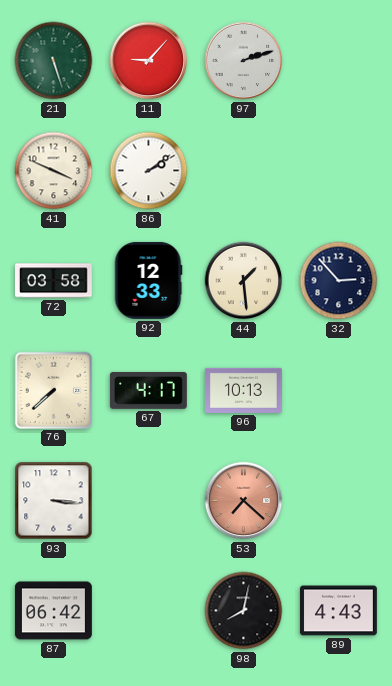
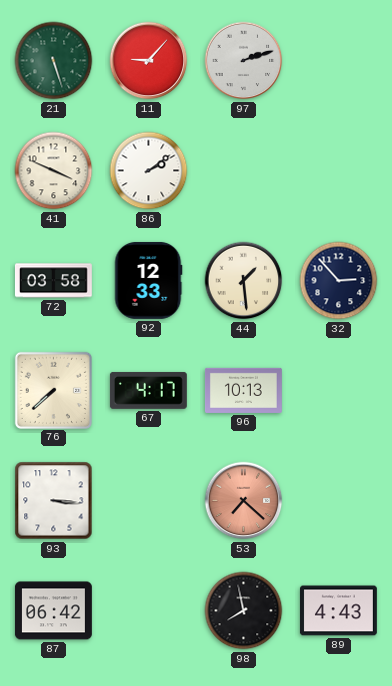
98: 8:02 -> 7:58 (244, 611)
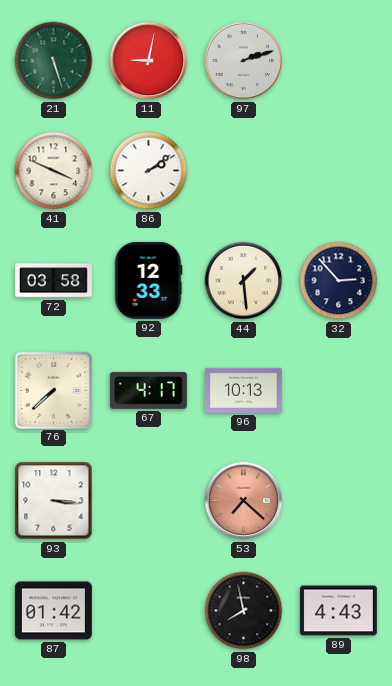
11: 9:07 -> 9:02 (149, 61)
87: 06:42 -> 01:42 (53, 611)
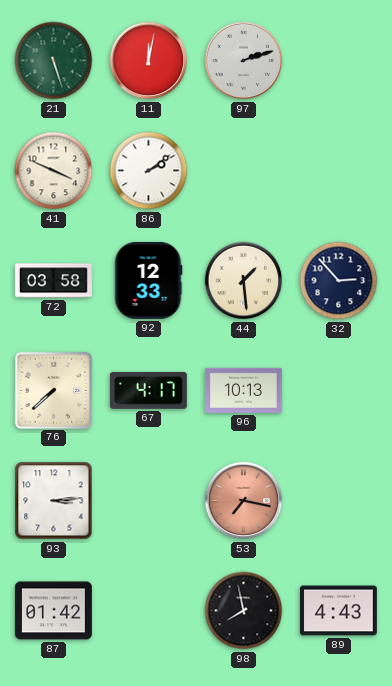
11: 9:02 -> 12:02 (149, 61)
93: 3:16 -> 3:14 (54, 501)
53: 7:22 -> 7:17 (244, 501)
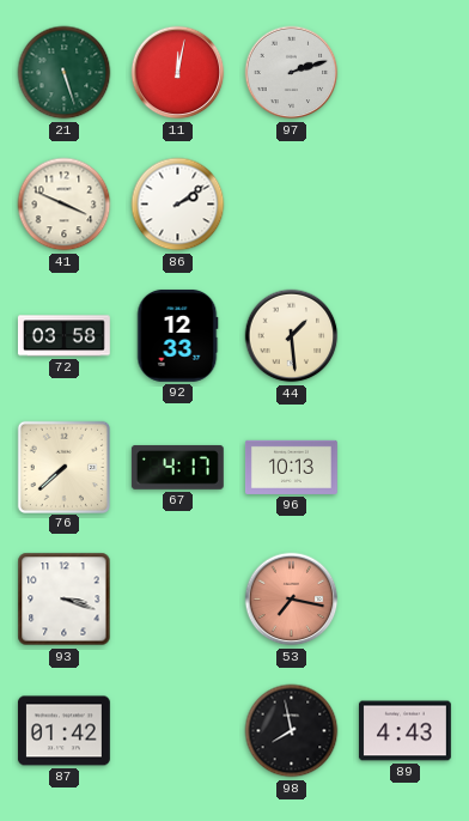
32: 2:53 -> none (339, 281)
93: 3:14 -> 3:18 (65, 600)
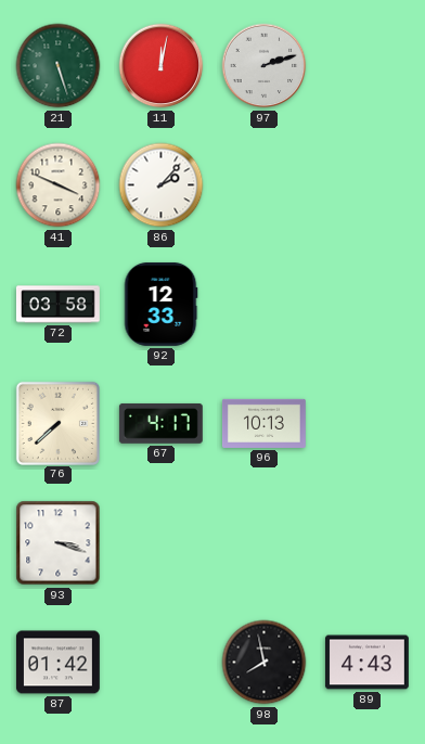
86: 2:09 -> 2:07 (162, 185)
44: 1:29 -> none (292, 336)
53: 7:17 -> none (292, 600)
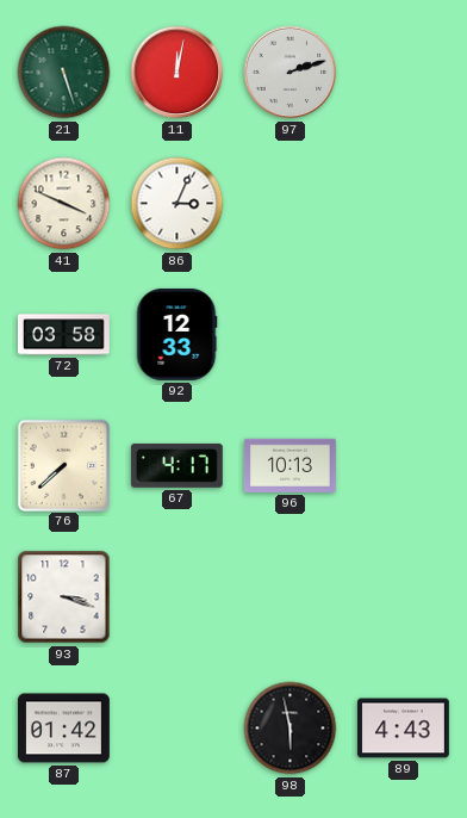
86: 2:07 -> 3:04 (178, 204)
98: 7:58 -> 5:58 (291, 729)
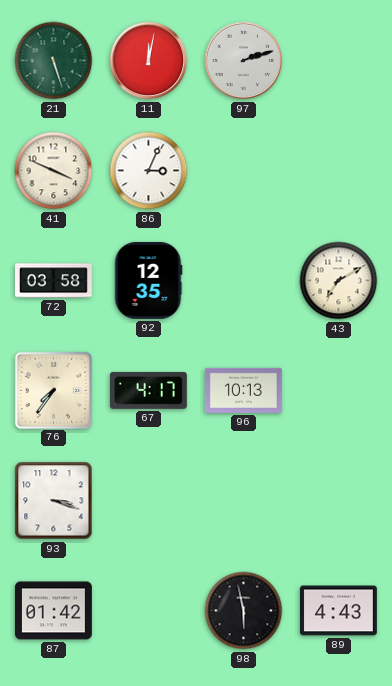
92: 12:33 -> 12:35 (148, 280)
43: none -> 7:10 (339, 281)
76: 7:38 -> 7:36 (53, 390)
